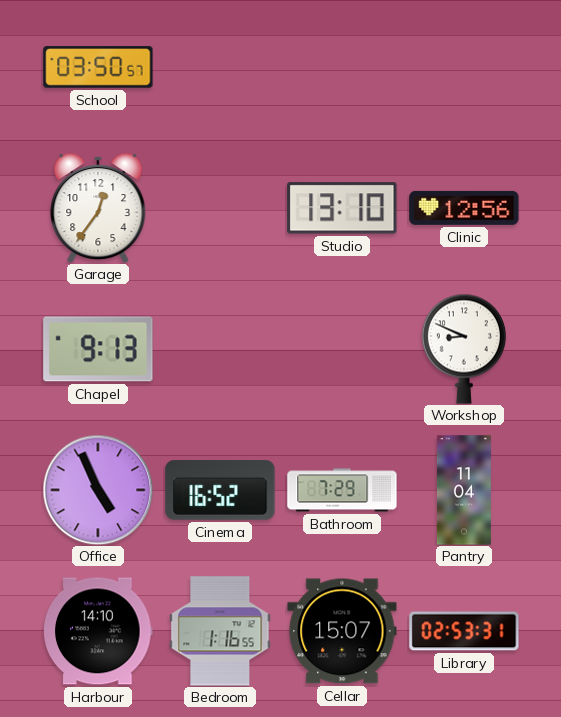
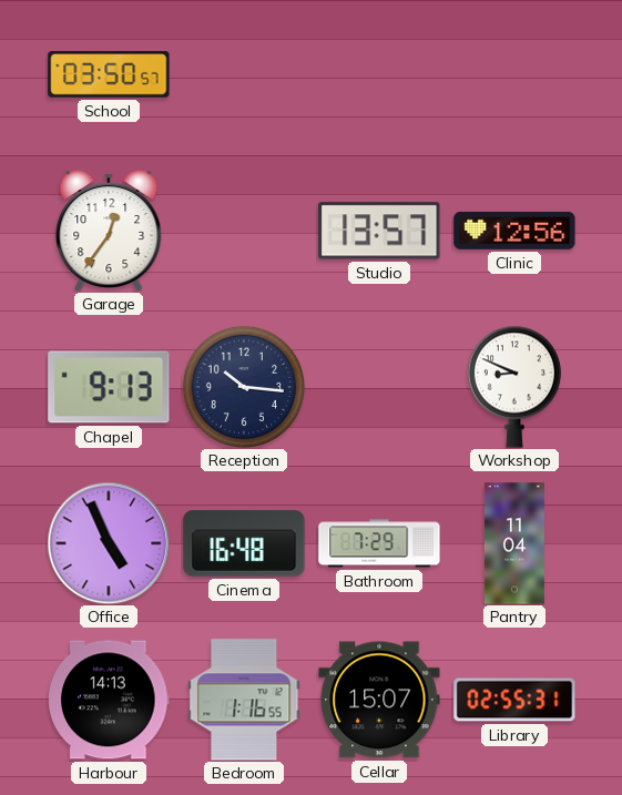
Studio: 13:10 -> 13:57 (379, 231)
Reception: none -> 10:16 (244, 387)
Cinema: 16:52 -> 16:48 (244, 543)
Harbour: 14:10 -> 14:13 (109, 700)
Library: 02:53 -> 02:55 (514, 700)
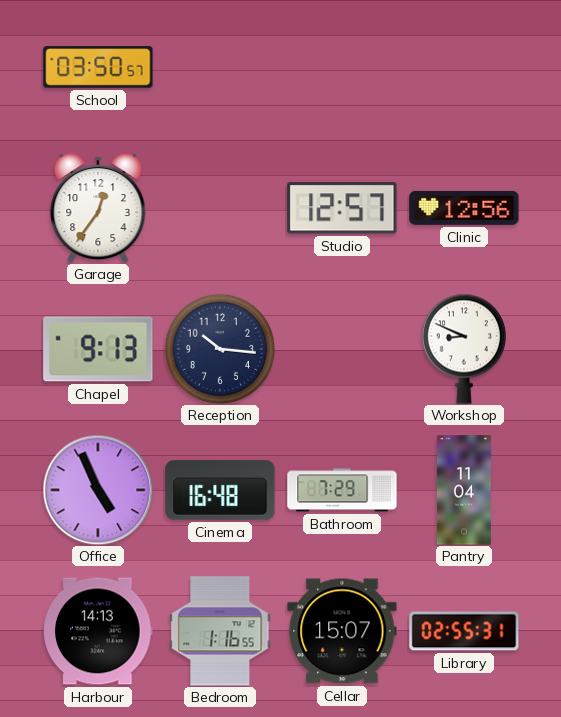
Studio: 13:57 -> 12:57 (342, 208)
